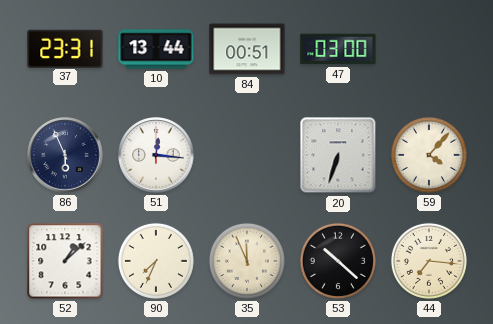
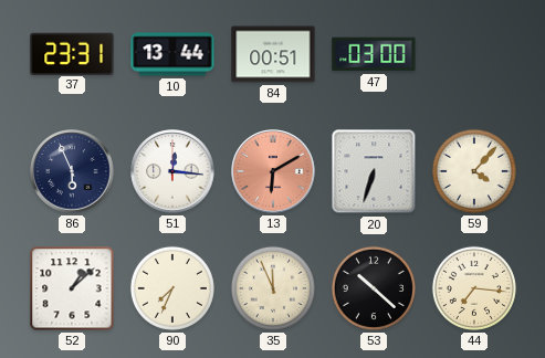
13: none -> 6:10 (273, 171)
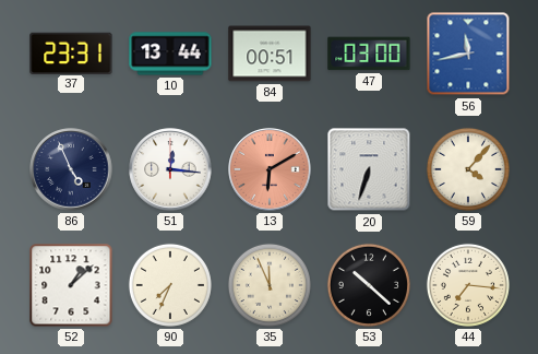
56: none -> 11:43 (468, 54)
86: 5:56 -> 4:56 (71, 169)
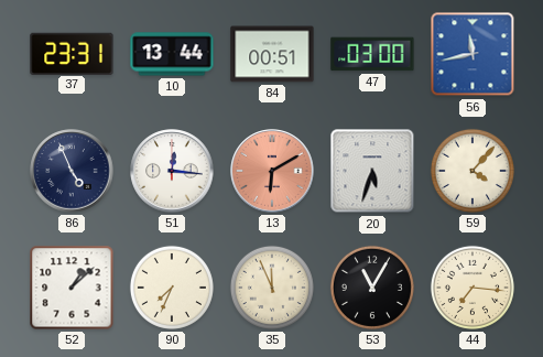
20: 6:33 -> 5:33 (372, 171)
53: 10:22 -> 11:05 (372, 288)
